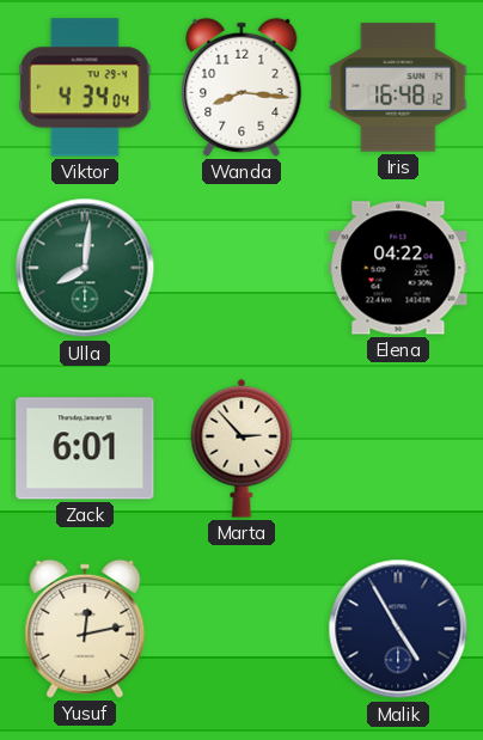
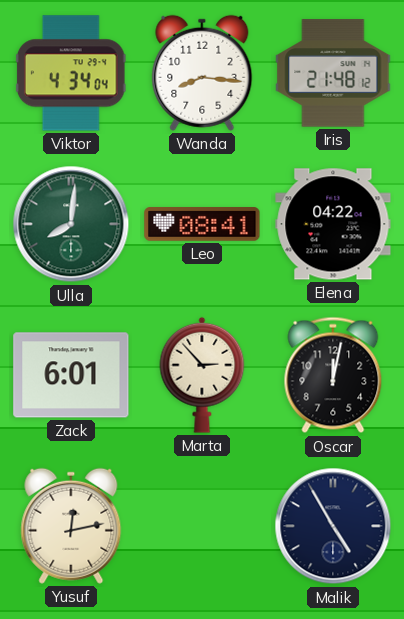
Iris: 16:48 -> 21:48 (333, 73)
Leo: none -> 08:41 (202, 224)
Oscar: none -> 12:02 (333, 375)
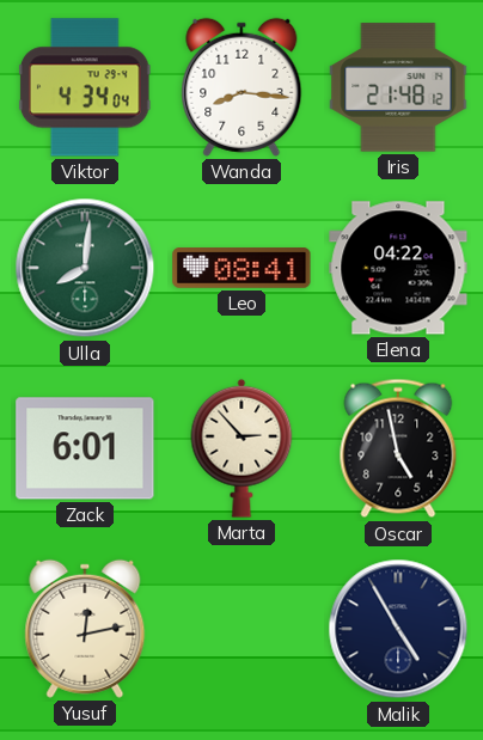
Oscar: 12:02 -> 4:58 (398, 448)
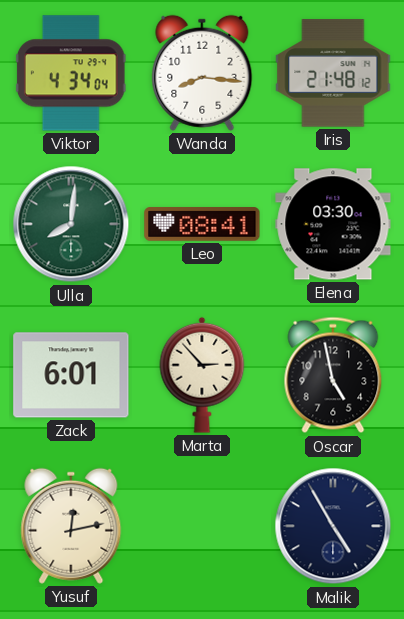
Elena: 04:22 -> 03:30 (333, 224)
